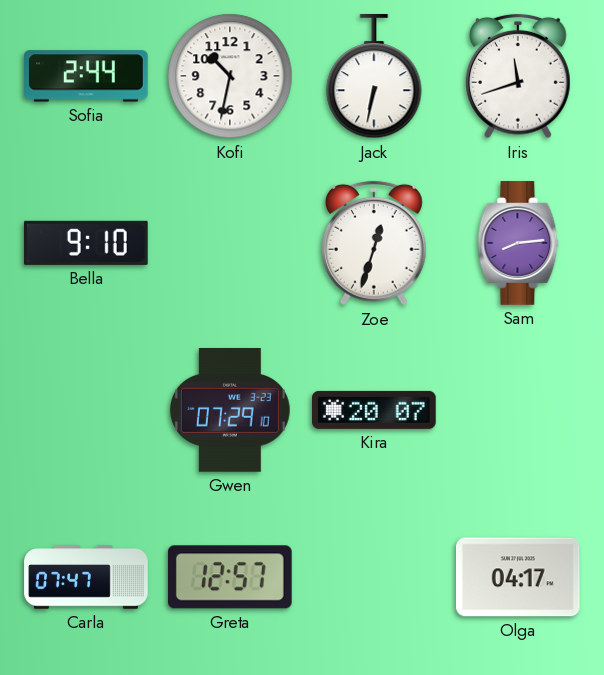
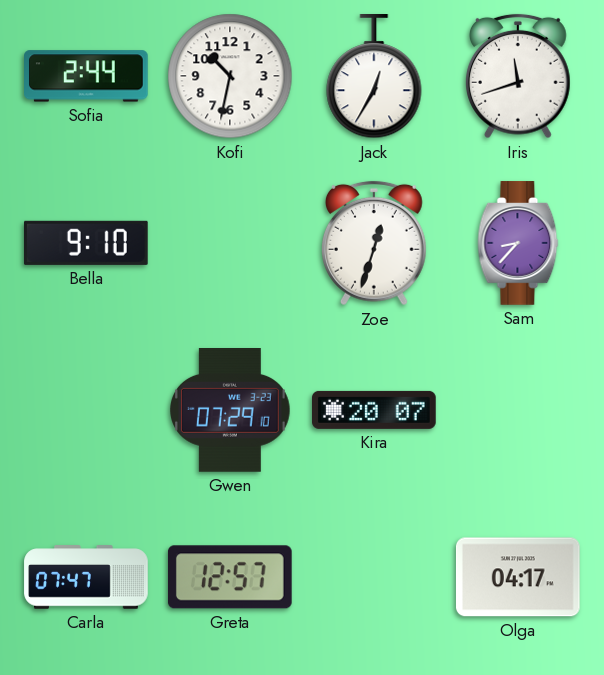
Jack: 6:32 -> 12:35 (374, 77)
Sam: 8:14 -> 8:37 (518, 243)
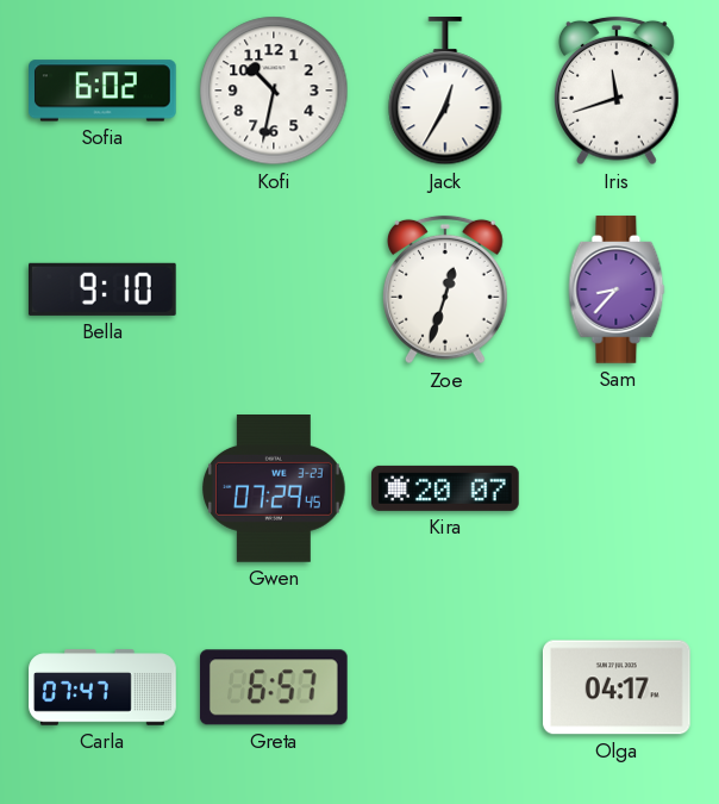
Sofia: 2:44 -> 6:02 (104, 91)
Gwen: 07:29:10 -> 07:29:45 (275, 490)
Greta: 12:57 -> 6:57 (274, 687)
